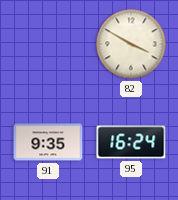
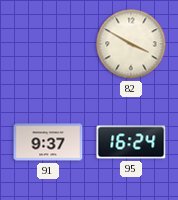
91: 9:35 -> 9:37 (48, 142)
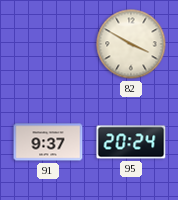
95: 16:24 -> 20:24 (131, 142)
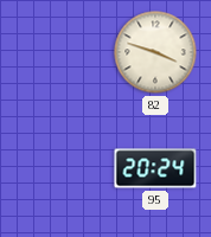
82: 3:50 -> 3:48 (155, 52)
91: 9:37 -> none (48, 142)
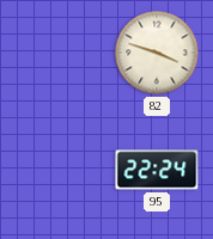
95: 20:24 -> 22:24 (157, 170)
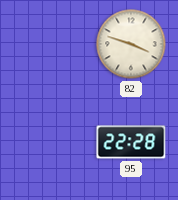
95: 22:24 -> 22:28 (131, 142)
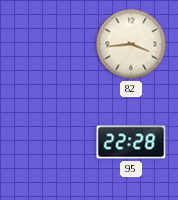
82: 3:48 -> 3:44 (131, 44)
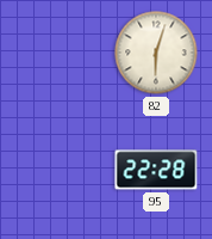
82: 3:44 -> 6:03 (156, 53)
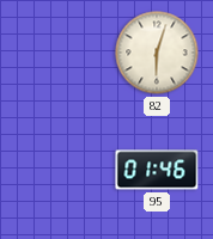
95: 22:28 -> 01:46 (157, 170)
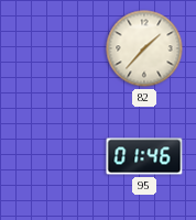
82: 6:03 -> 1:37 (144, 48)
